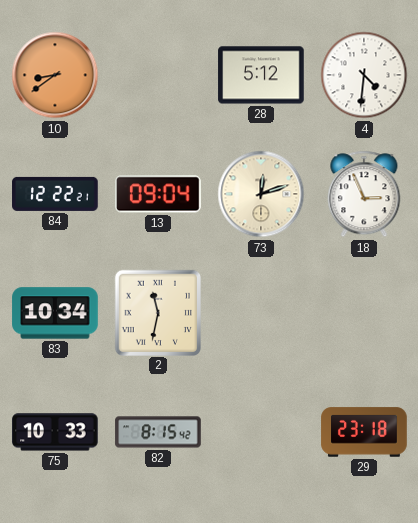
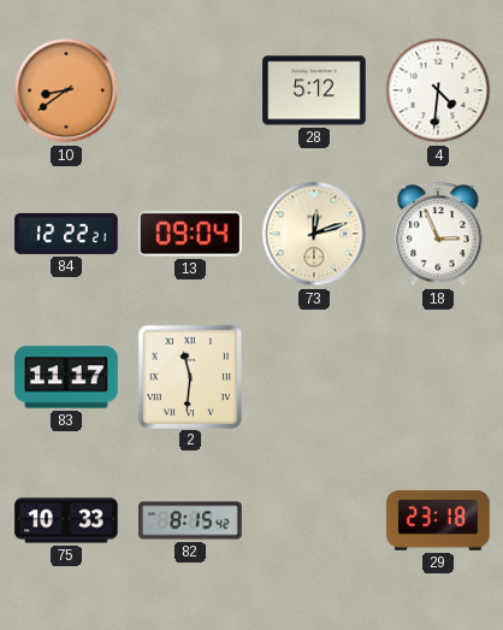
83: 10:34 -> 11:17 (66, 377)
2: 11:32 -> 11:31 (189, 376)
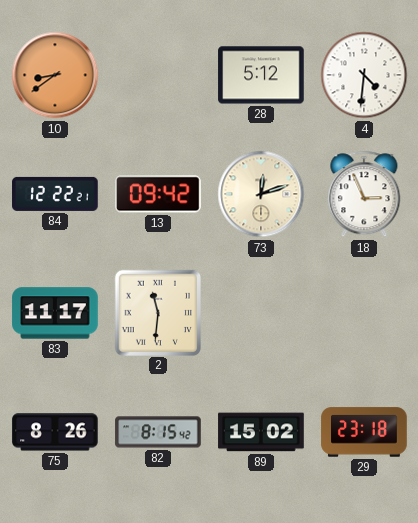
13: 09:04 -> 09:42 (159, 194)
75: 10:33 -> 8:26 (55, 432)
89: none -> 15:02 (261, 432)
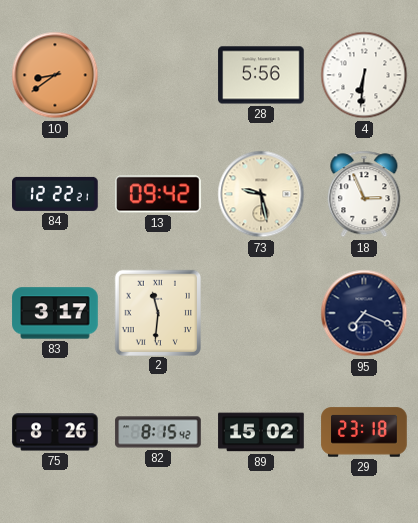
28: 5:12 -> 5:56 (261, 75)
4: 4:31 -> 6:31 (364, 75)
73: 12:12 -> 9:28 (261, 194)
83: 11:17 -> 3:17 (55, 313)
95: none -> 7:19 (364, 313)
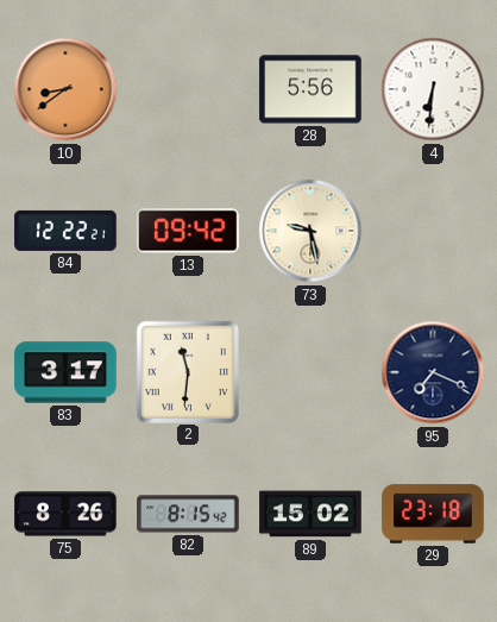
18: 2:56 -> none (364, 194)
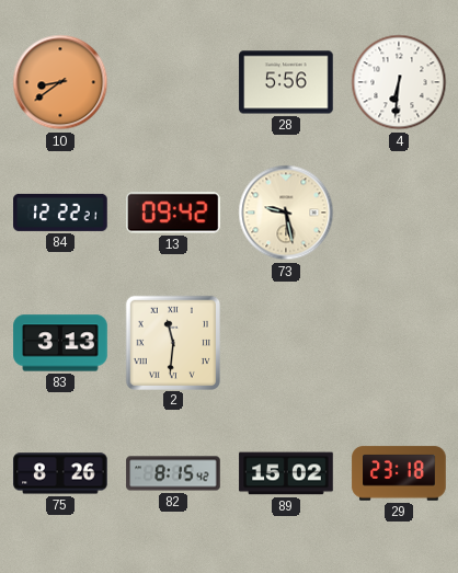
83: 3:17 -> 3:13 (60, 343)
95: 7:19 -> none (433, 372)
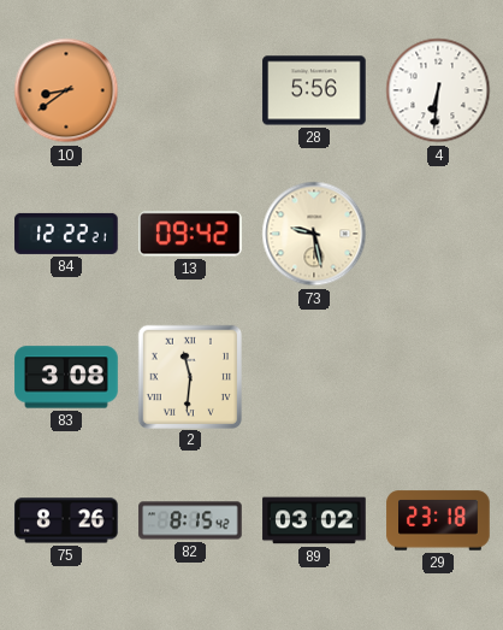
83: 3:13 -> 3:08 (66, 377)
89: 15:02 -> 03:02 (314, 520)
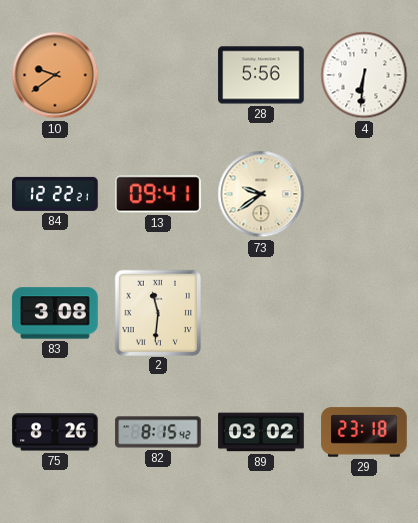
10: 8:39 -> 9:39 (55, 75)
13: 09:42 -> 09:41 (159, 194)
73: 9:28 -> 9:39 (261, 194)
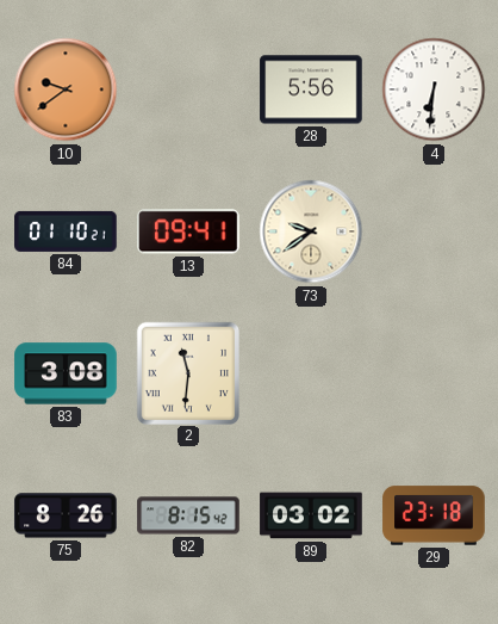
84: 12:22 -> 01:10 (66, 231)
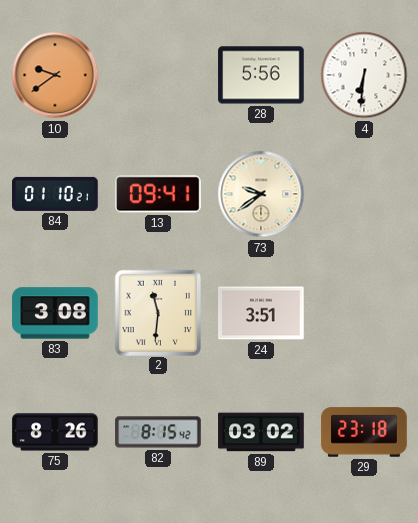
24: none -> 3:51 (261, 313)
